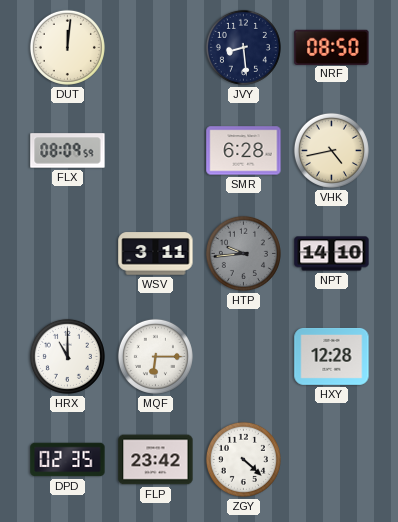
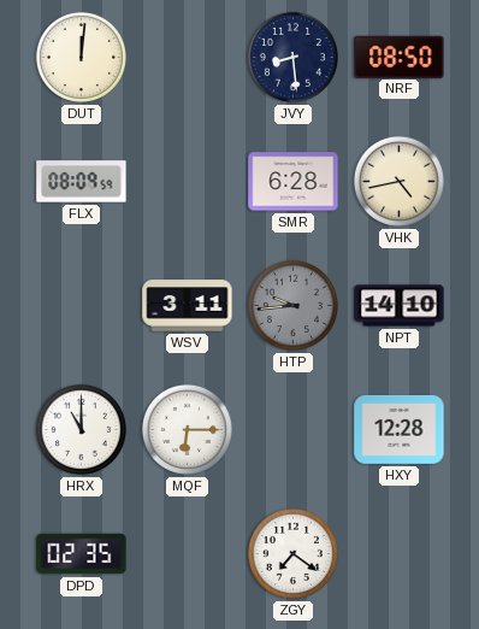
FLP: 23:42 -> none (156, 460)
ZGY: 4:22 -> 7:21 (292, 553)
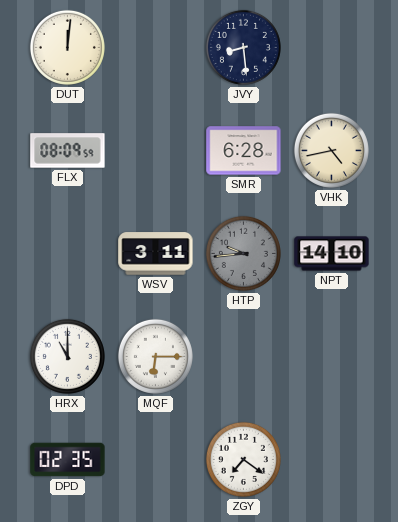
NRF: 08:50 -> none (400, 57)
HXY: 12:28 -> none (400, 429)
